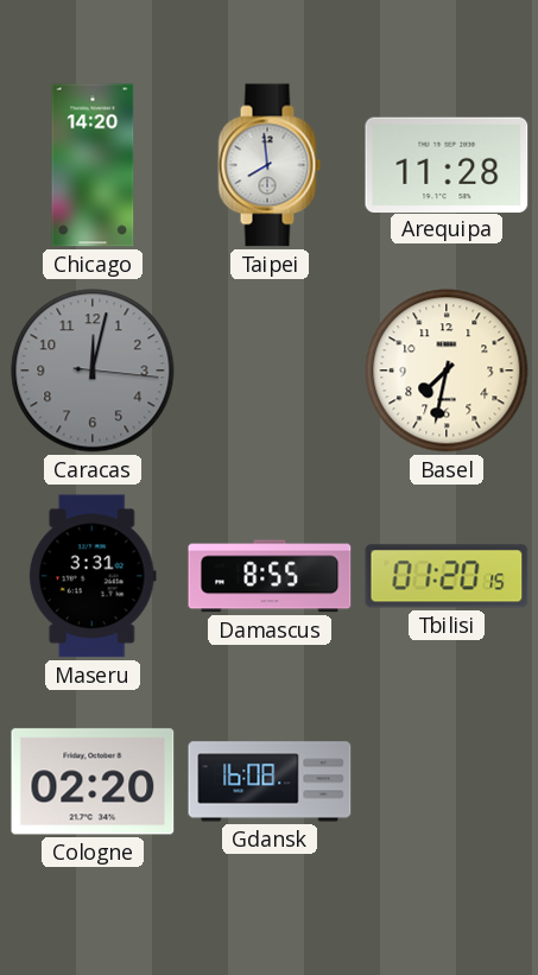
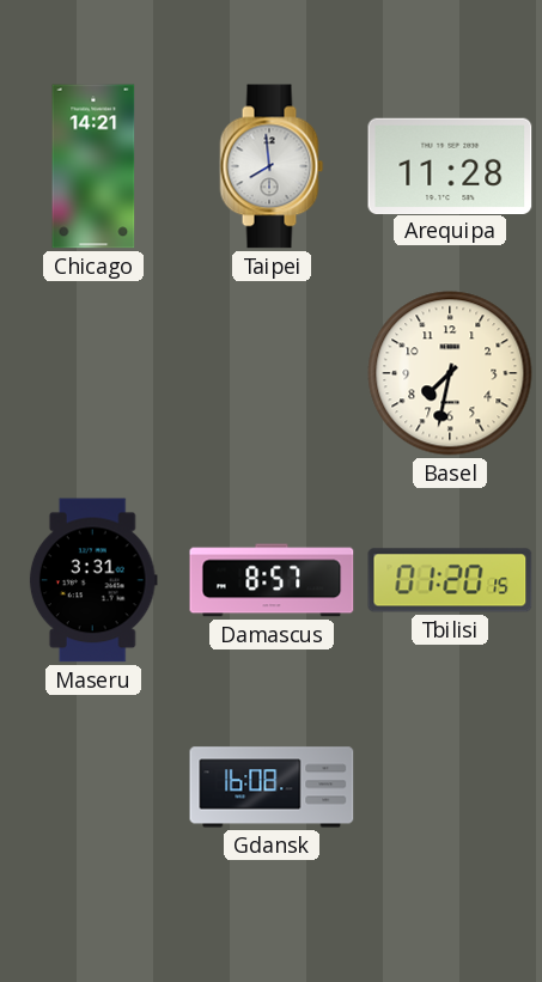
Chicago: 14:20 -> 14:21 (93, 166)
Caracas: 12:02 -> none (93, 371)
Damascus: 8:55 -> 8:57 (272, 580)
Cologne: 02:20 -> none (93, 781)
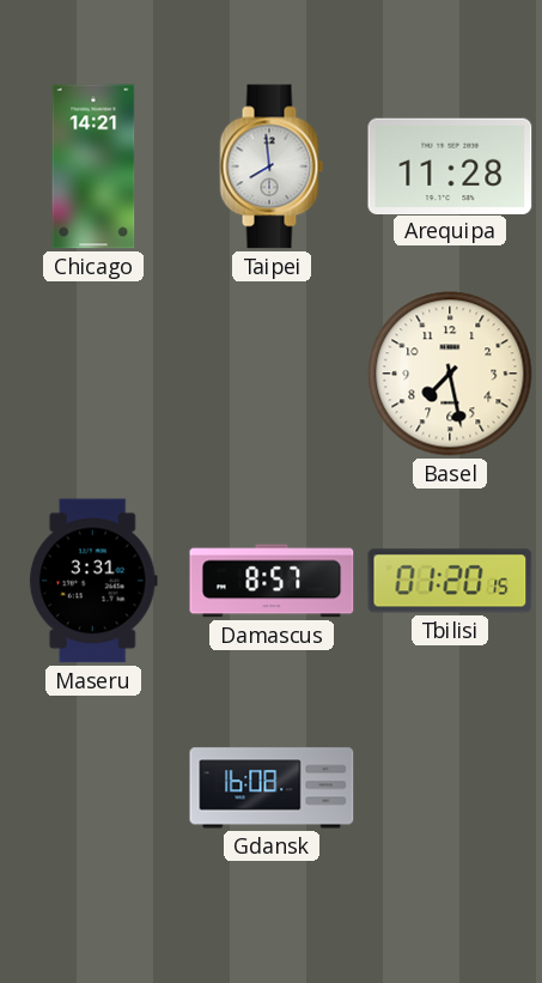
Basel: 7:32 -> 7:28 (450, 374)
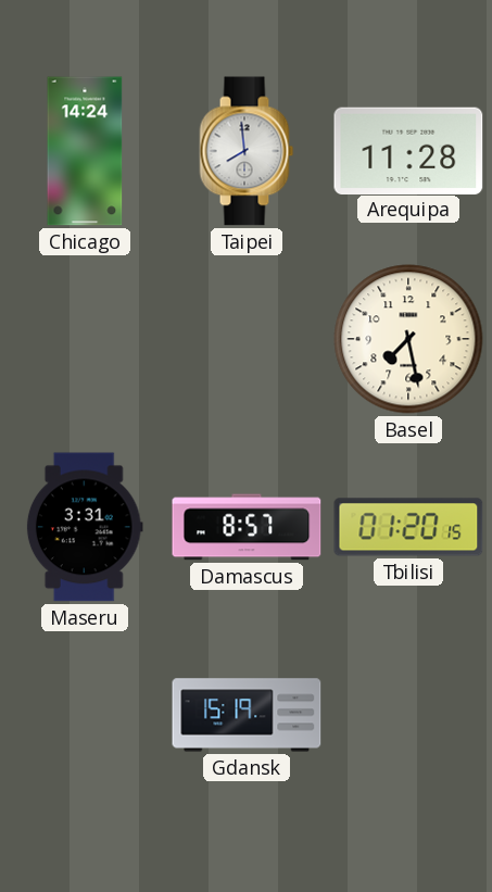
Chicago: 14:21 -> 14:24 (85, 151)
Gdansk: 16:08 -> 15:19 (247, 715)
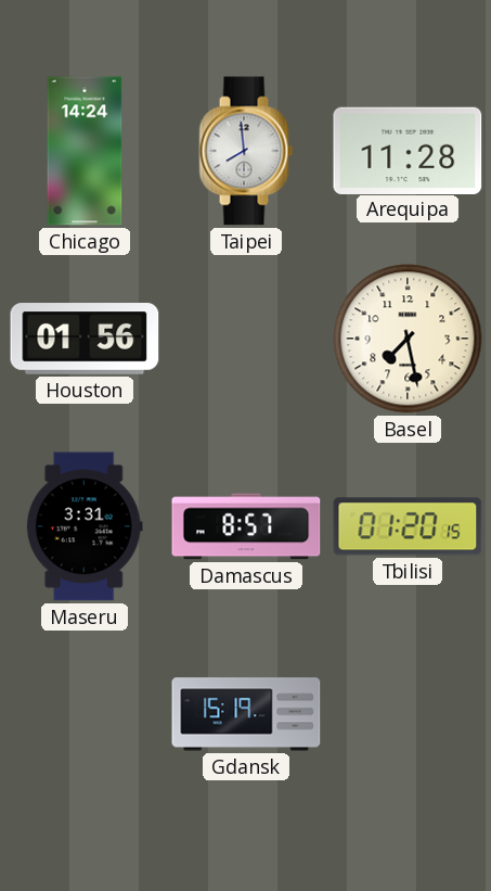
Houston: none -> 01:56 (85, 339)
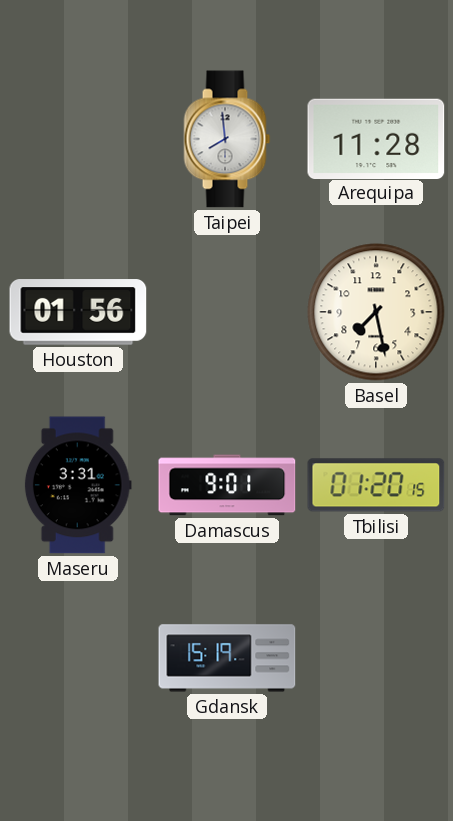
Chicago: 14:24 -> none (85, 151)
Damascus: 8:57 -> 9:01 (227, 485)
